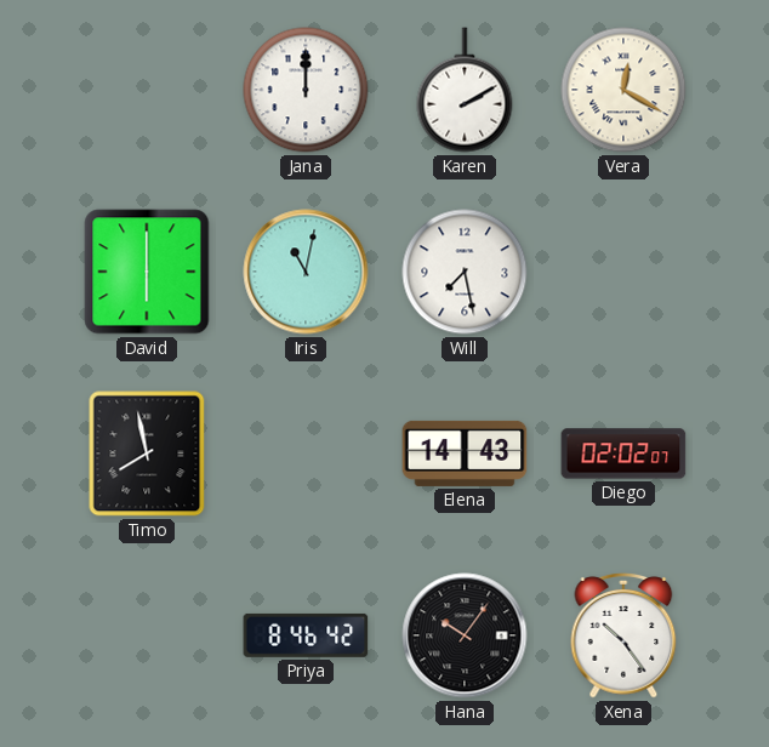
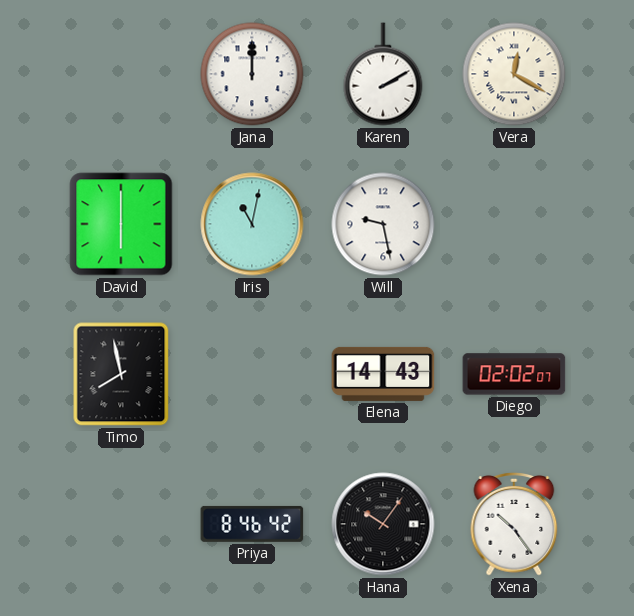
Will: 7:28 -> 9:28 (383, 224)
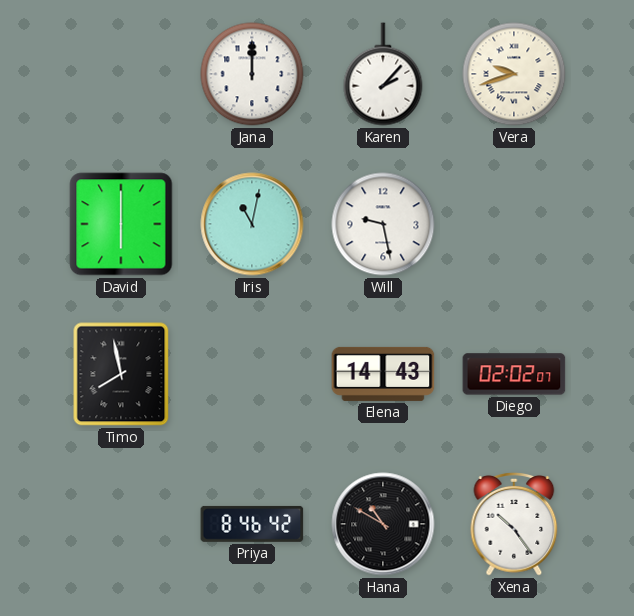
Karen: 2:10 -> 2:07 (383, 74)
Vera: 12:20 -> 9:42 (514, 74)
Hana: 10:06 -> 10:50 (383, 524)
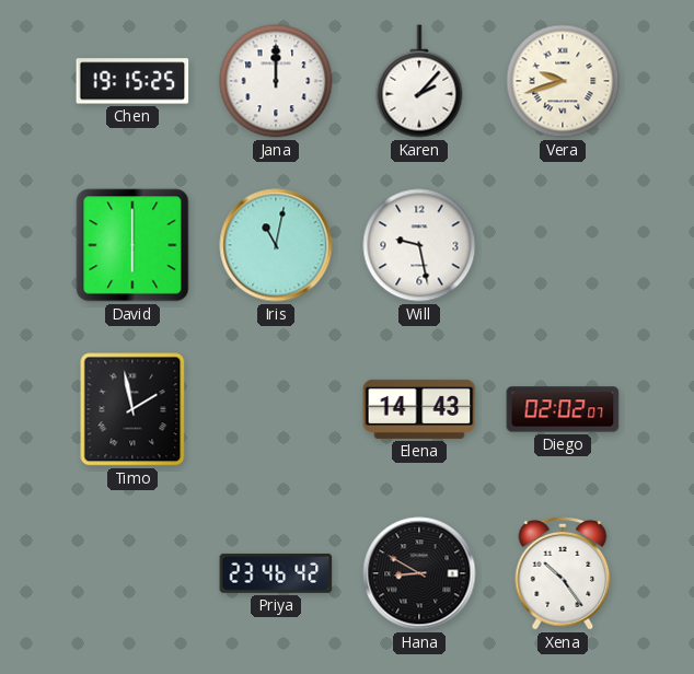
Chen: none -> 19:15 (132, 81)
Timo: 7:58 -> 1:58 (132, 409)
Priya: 8:46 -> 23:46 (276, 573)
Hana: 10:50 -> 8:50 (419, 573)
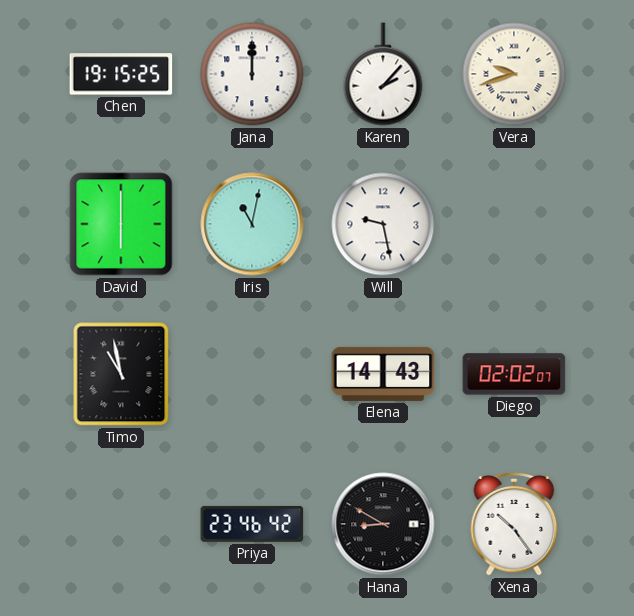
Timo: 1:58 -> 10:58 (121, 374)
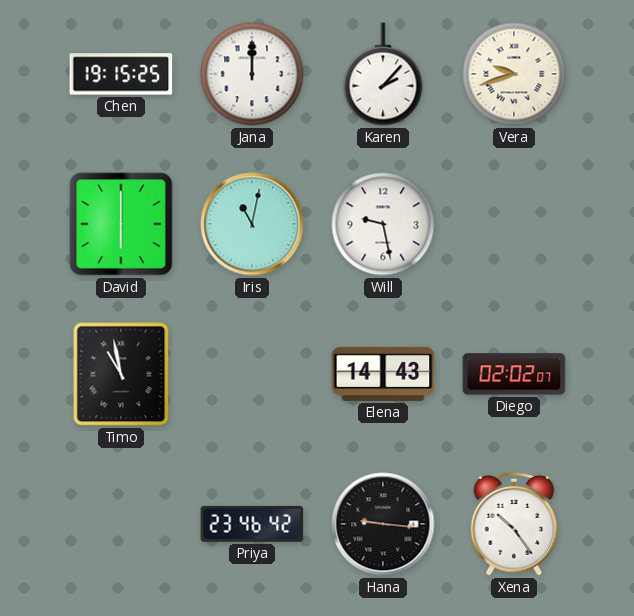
Hana: 8:50 -> 9:16 (383, 524)
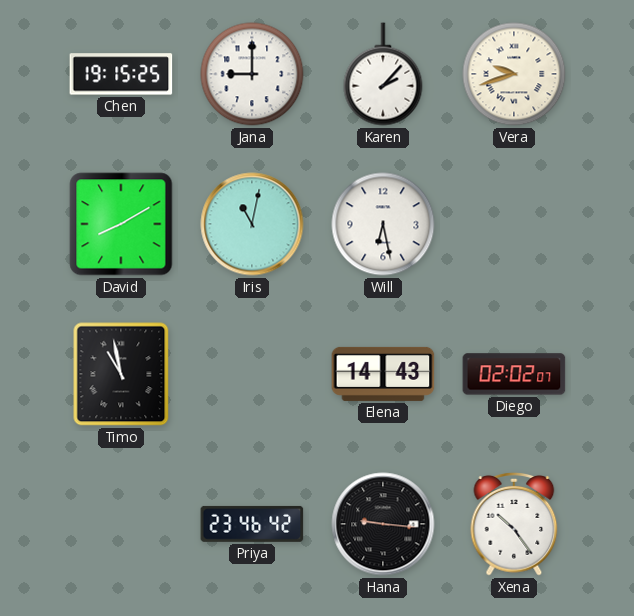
Jana: 12:00 -> 9:00 (252, 74)
David: 6:00 -> 8:10 (121, 224)
Will: 9:28 -> 6:28 (383, 224)
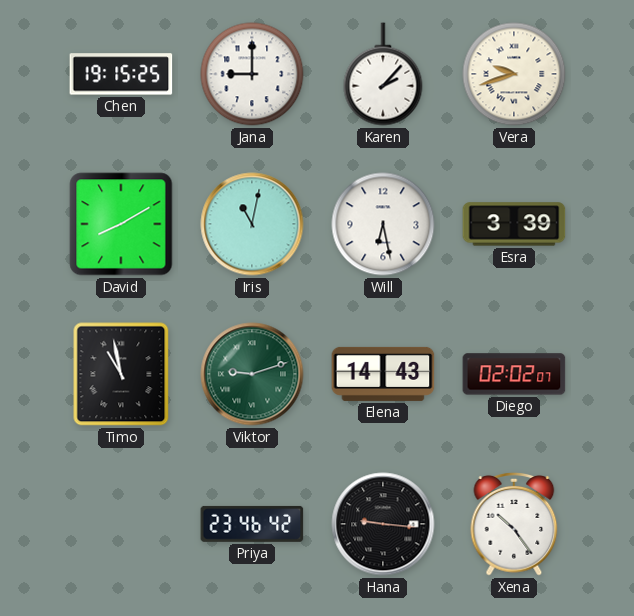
Esra: none -> 3:39 (514, 224)
Viktor: none -> 9:12 (252, 374)
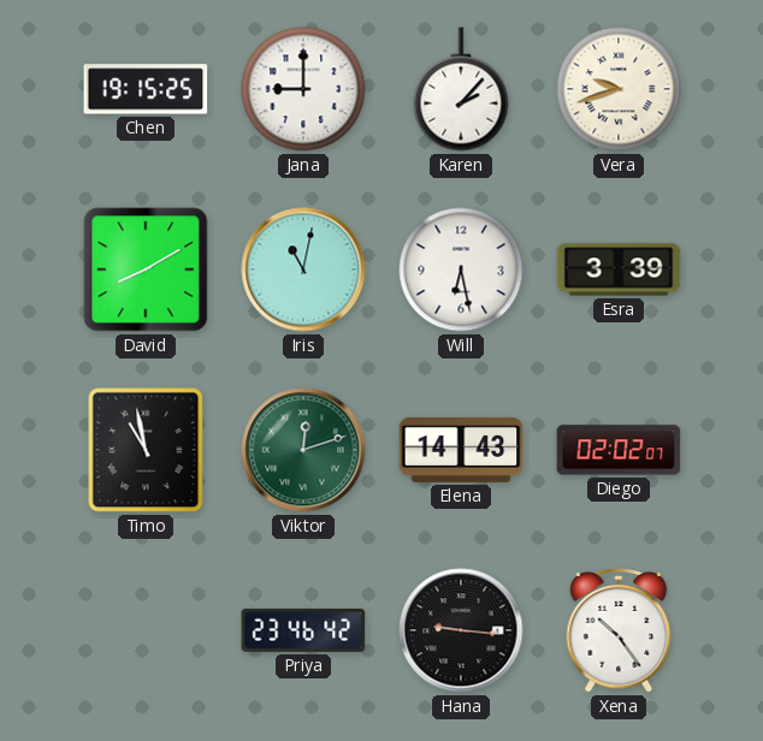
Viktor: 9:12 -> 12:12 (303, 450)
